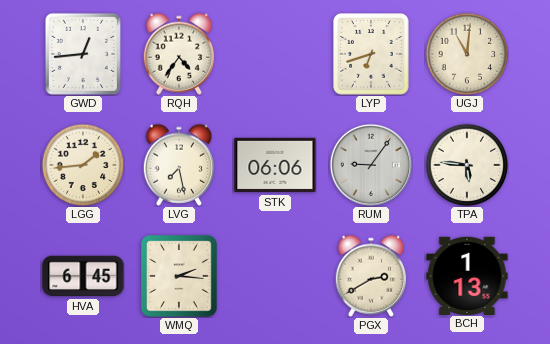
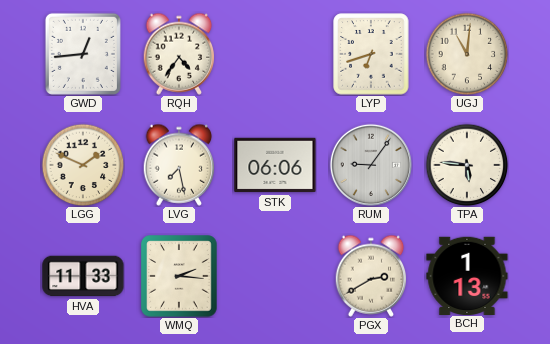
LGG: 1:44 -> 1:49 (83, 165)
HVA: 6:45 -> 11:33 (83, 276)
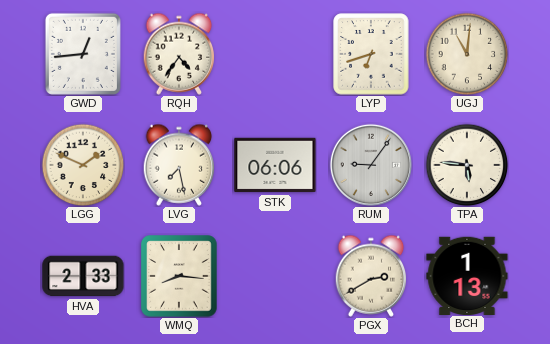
HVA: 11:33 -> 2:33 (83, 276)
WMQ: 2:16 -> 8:16 (179, 276)
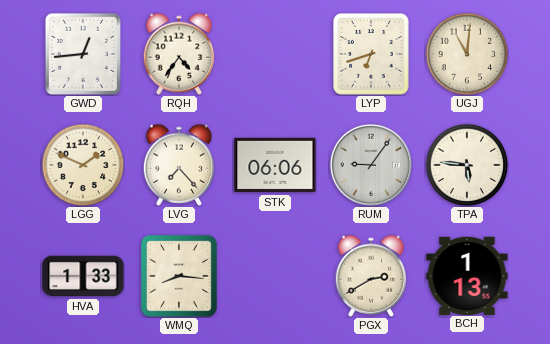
LVG: 7:28 -> 7:23 (179, 165)
HVA: 2:33 -> 1:33 (83, 276)
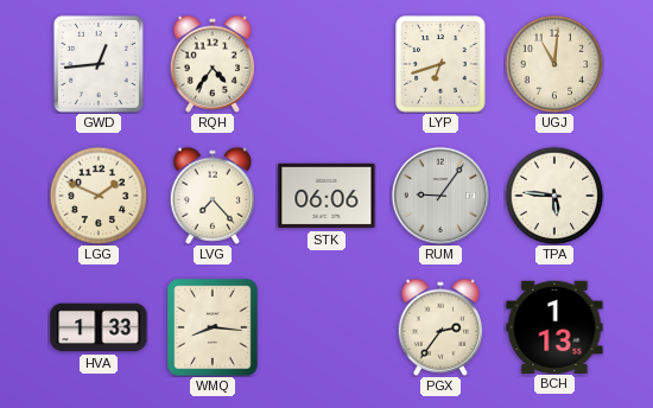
PGX: 2:40 -> 2:36 (440, 327)
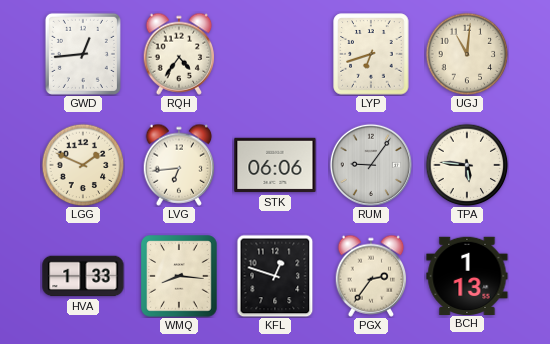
LVG: 7:23 -> 6:44 (179, 165)
KFL: none -> 12:48 (275, 276)
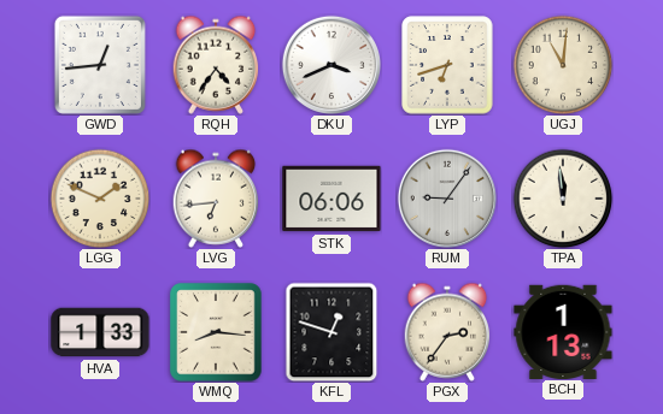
DKU: none -> 3:41 (330, 64)
TPA: 5:46 -> 11:59 (563, 199)
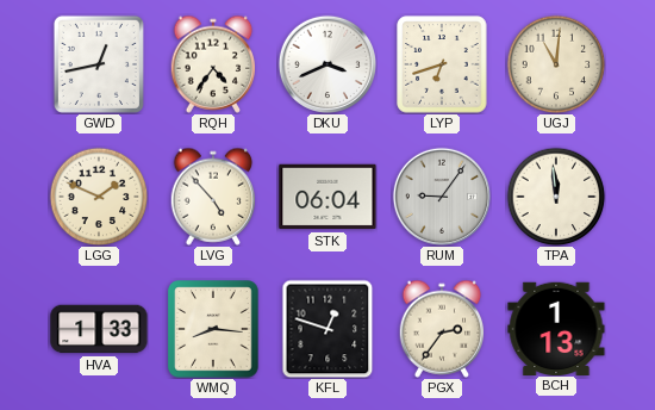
GWD: 12:44 -> 12:43 (99, 64)
LVG: 6:44 -> 4:53 (213, 197)
STK: 06:06 -> 06:04 (327, 197)
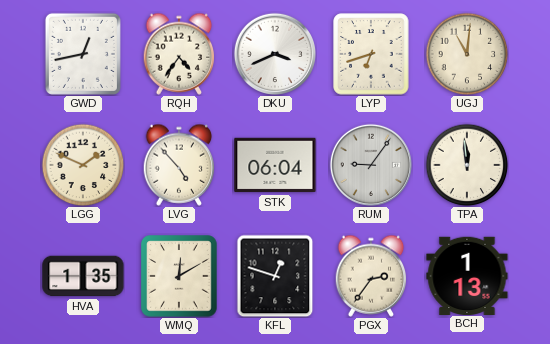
HVA: 1:33 -> 1:35 (83, 276)
WMQ: 8:16 -> 12:10 (179, 276)
